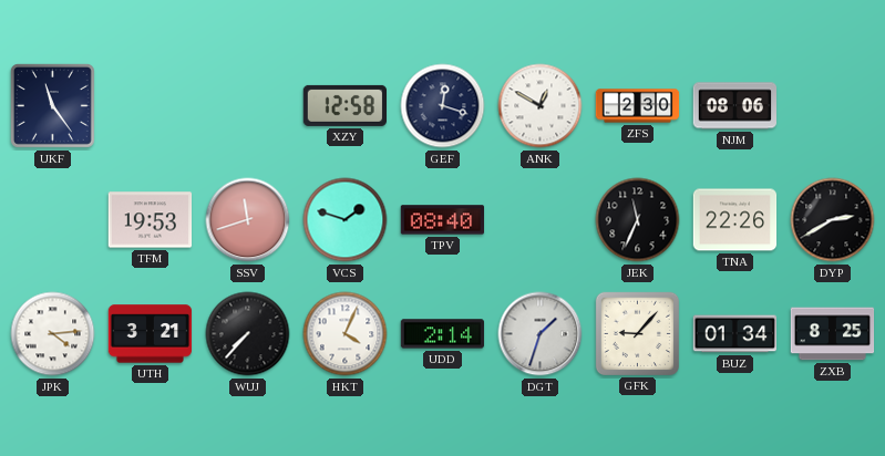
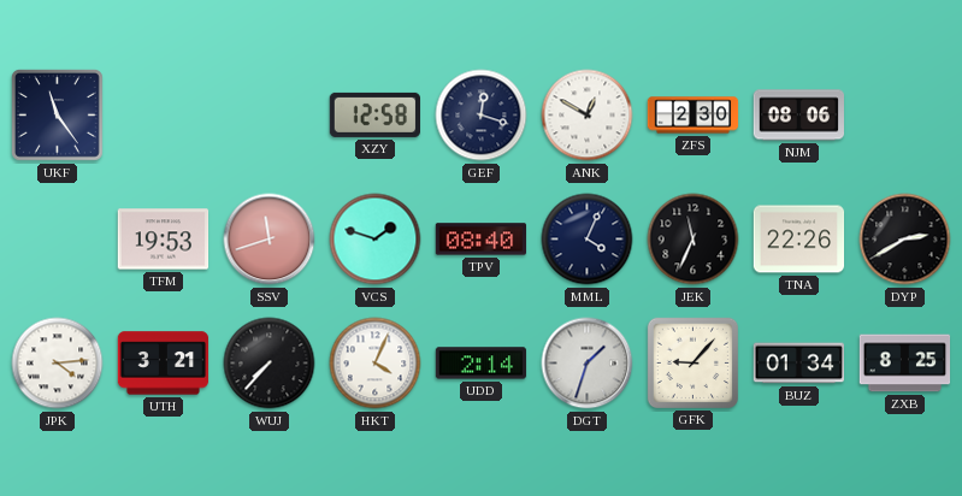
MML: none -> 4:04 (588, 240)
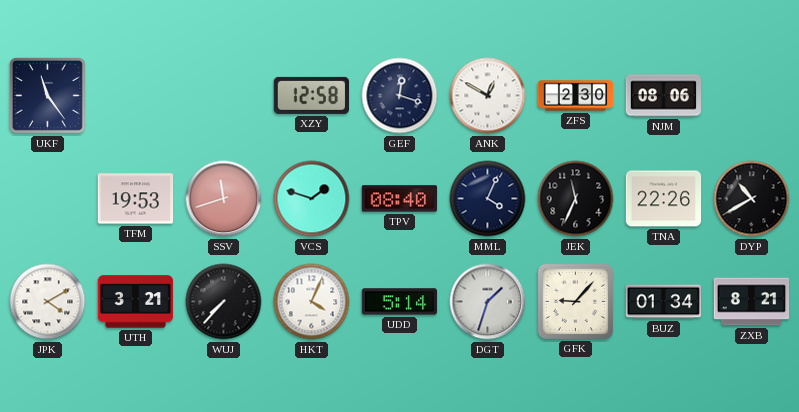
DYP: 2:40 -> 10:40 (752, 199)
JPK: 4:14 -> 4:10 (48, 302)
UDD: 2:14 -> 5:14 (400, 302)
ZXB: 8:25 -> 8:21 (752, 302)
